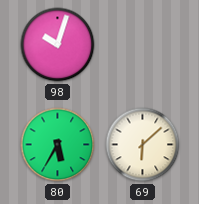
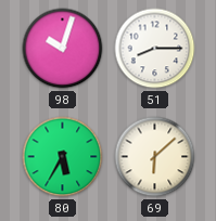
51: none -> 8:15 (155, 49)
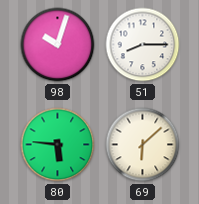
80: 5:35 -> 5:46 (58, 145)
